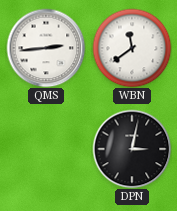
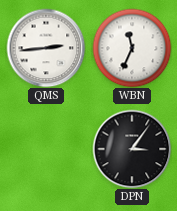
WBN: 11:39 -> 11:34 (132, 48)
DPN: 3:02 -> 3:06 (132, 149)
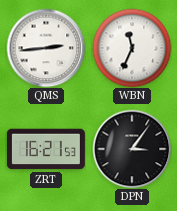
ZRT: none -> 16:21 (46, 149)
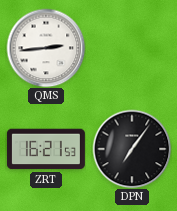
WBN: 11:34 -> none (132, 48)
DPN: 3:06 -> 7:06 (132, 149)
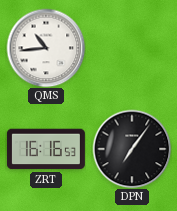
QMS: 2:44 -> 10:44 (46, 48)
ZRT: 16:21 -> 16:16 (46, 149)
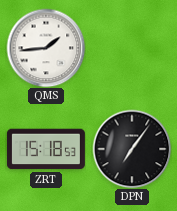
QMS: 10:44 -> 1:44 (46, 48)
ZRT: 16:16 -> 15:18 (46, 149)
